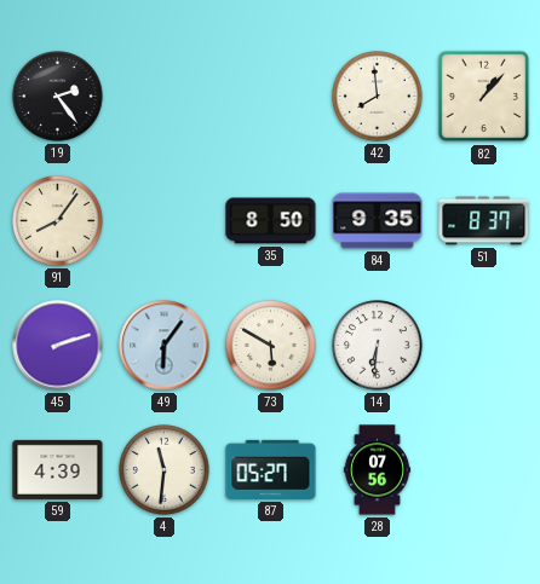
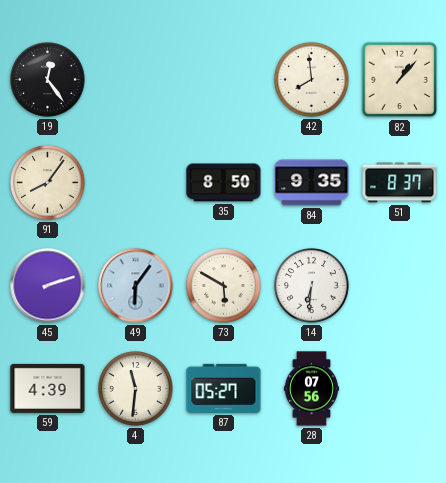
19: 2:24 -> 12:24 (48, 80)
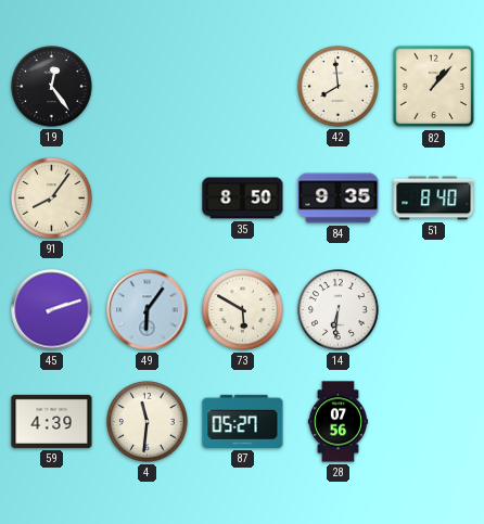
51: 8:37 -> 8:40 (434, 199)
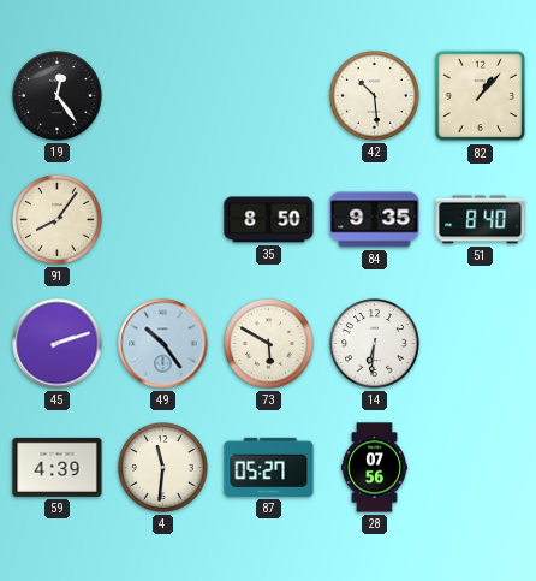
42: 7:59 -> 10:29 (375, 96)
49: 6:06 -> 10:24 (163, 344)
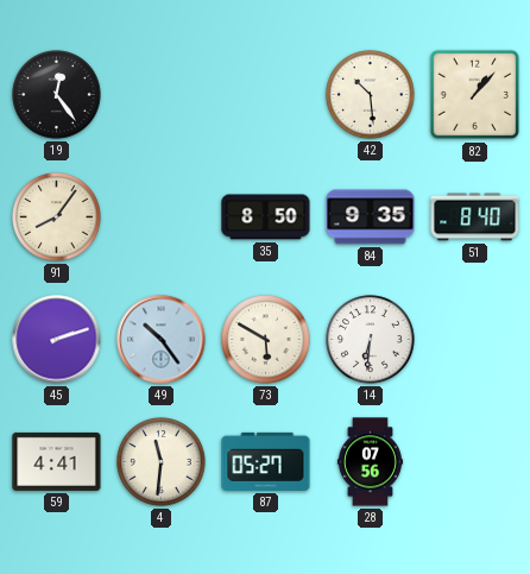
59: 4:39 -> 4:41 (57, 461)
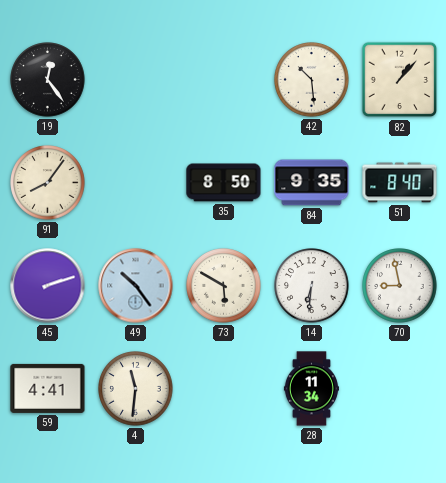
70: none -> 8:58 (400, 286)
87: 05:27 -> none (266, 461)
28: 07:56 -> 11:34 (311, 389)
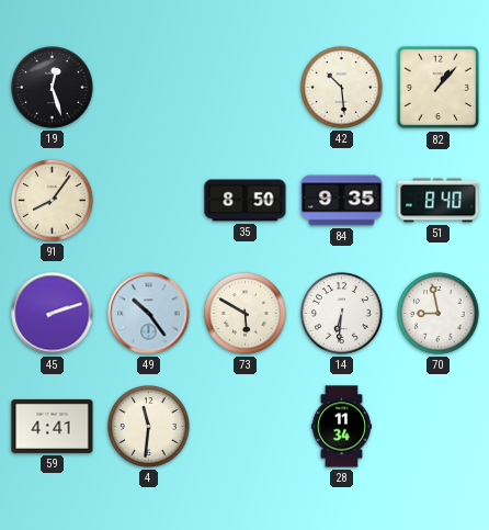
19: 12:24 -> 12:27 (53, 88)
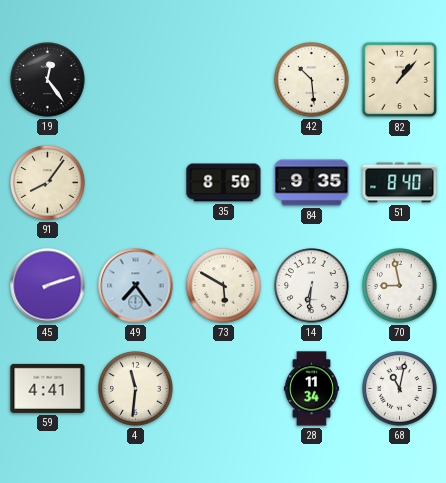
19: 12:27 -> 12:24 (48, 80)
49: 10:24 -> 7:24 (136, 286)
68: none -> 11:02 (400, 389)
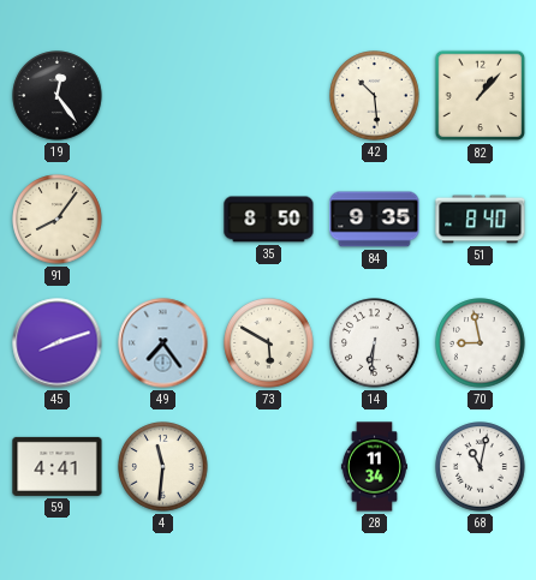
45: 2:12 -> 8:12 (58, 343)
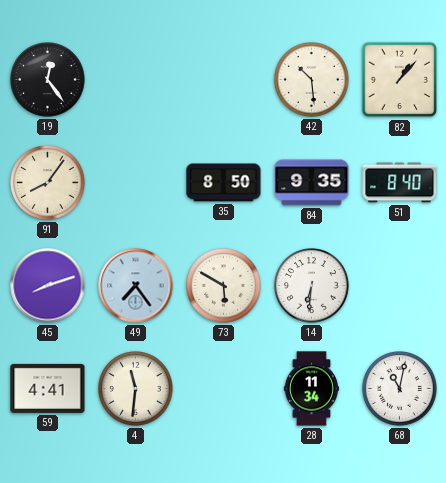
70: 8:58 -> none (481, 343)
